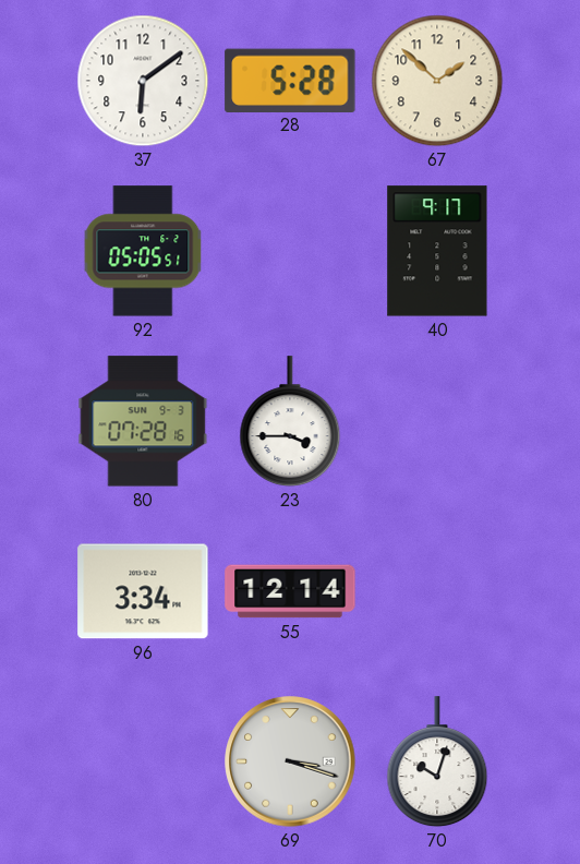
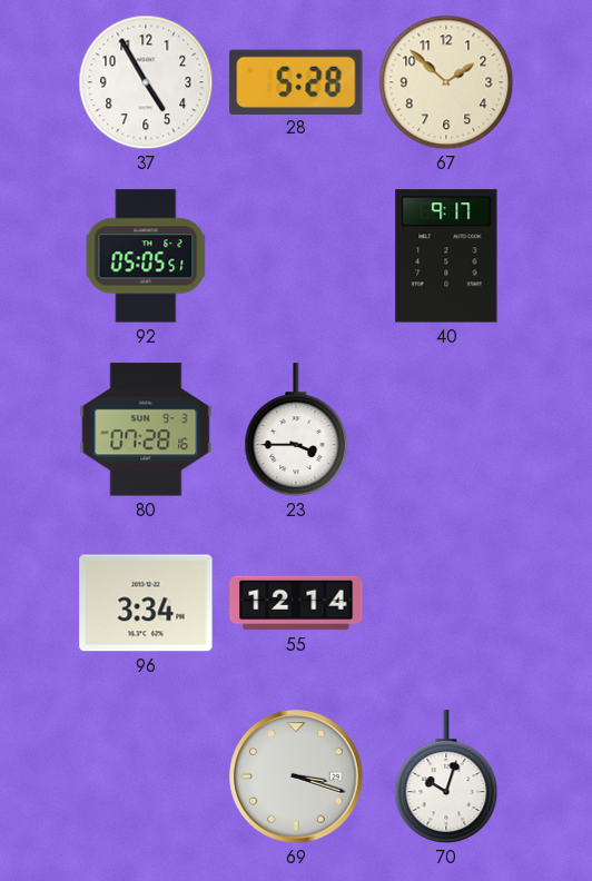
37: 6:09 -> 4:55 (146, 82)
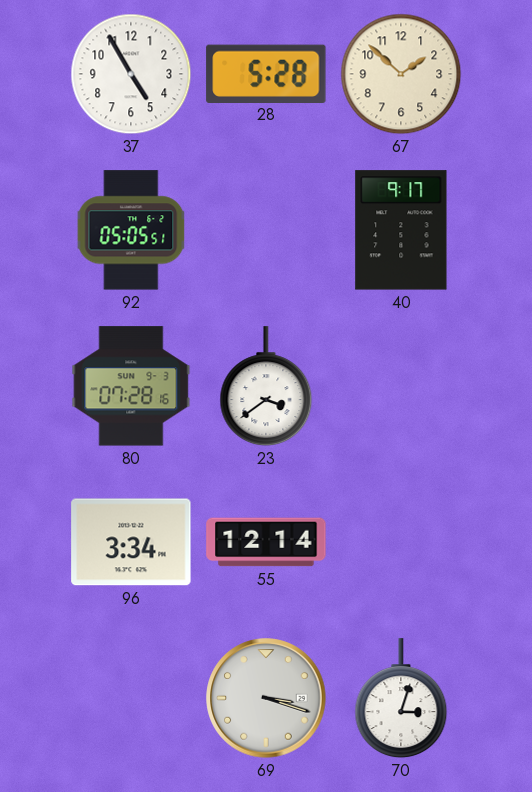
23: 3:45 -> 3:39 (266, 387)
70: 10:03 -> 3:03 (401, 699)
